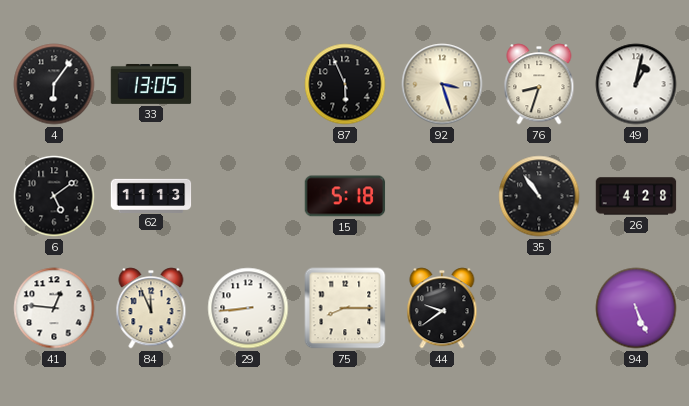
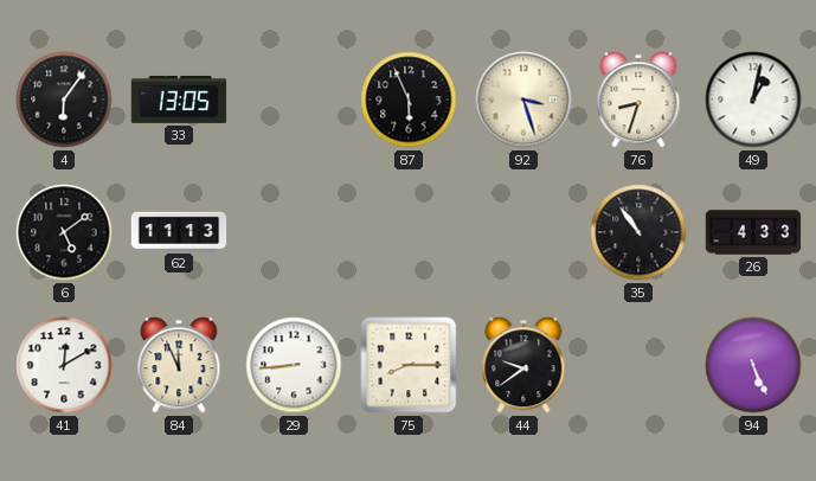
15: 5:18 -> none (345, 196)
26: 4:28 -> 4:33 (753, 232)
41: 12:46 -> 12:10 (64, 365)
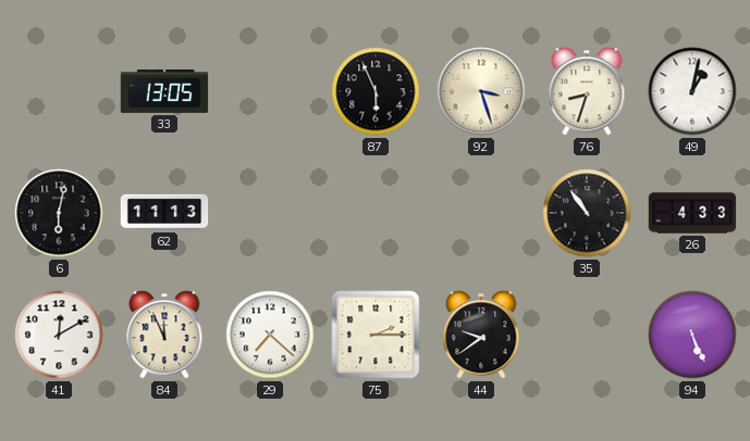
4: 6:06 -> none (64, 100)
6: 5:09 -> 6:02 (59, 213)
29: 8:44 -> 7:22 (270, 335)
75: 8:15 -> 2:15 (376, 335)
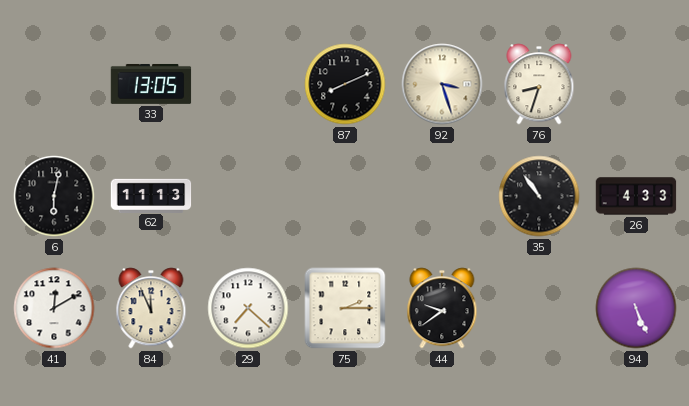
87: 5:56 -> 8:11 (345, 84)
49: 1:02 -> none (692, 91)
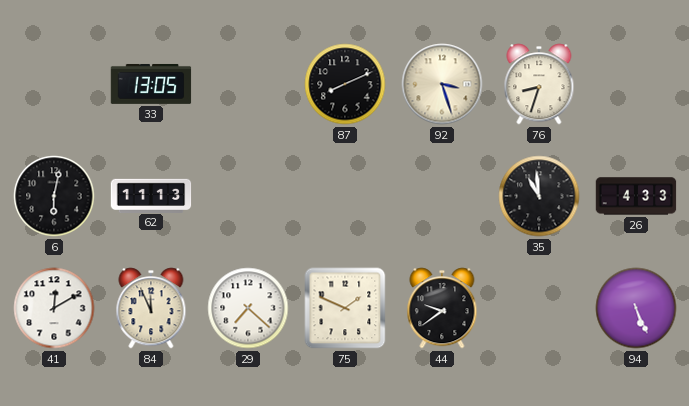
35: 10:54 -> 10:59 (539, 196)
75: 2:15 -> 1:49 (345, 308)
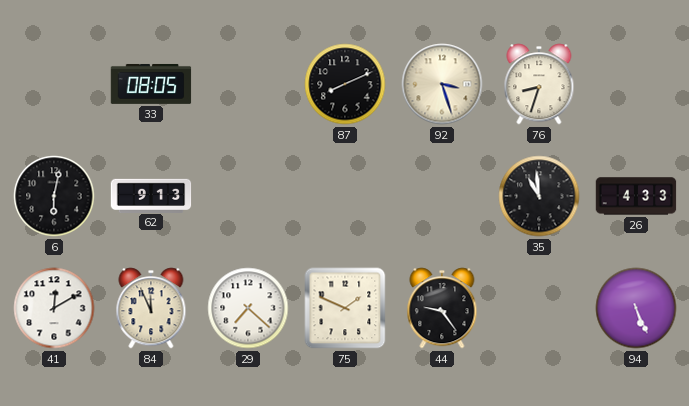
33: 13:05 -> 08:05 (151, 84)
62: 11:13 -> 9:13 (151, 195)
44: 9:39 -> 9:24 (442, 308)
